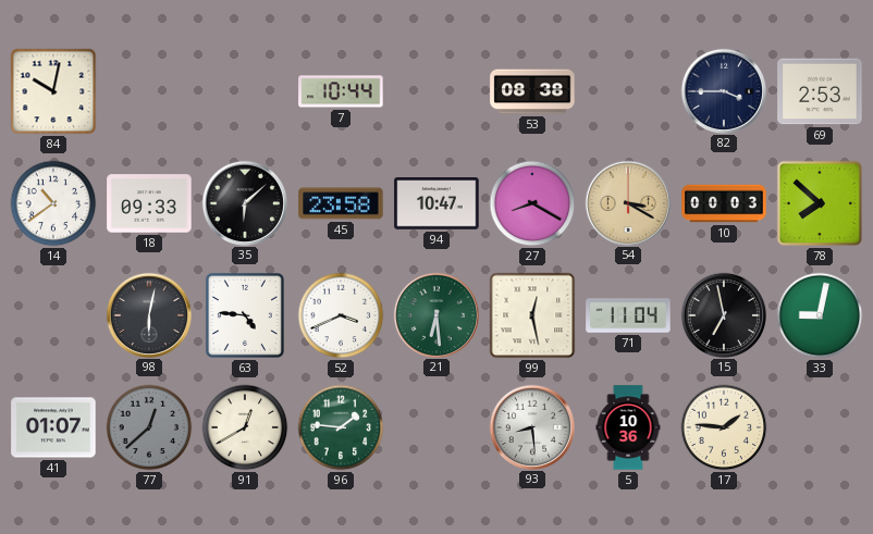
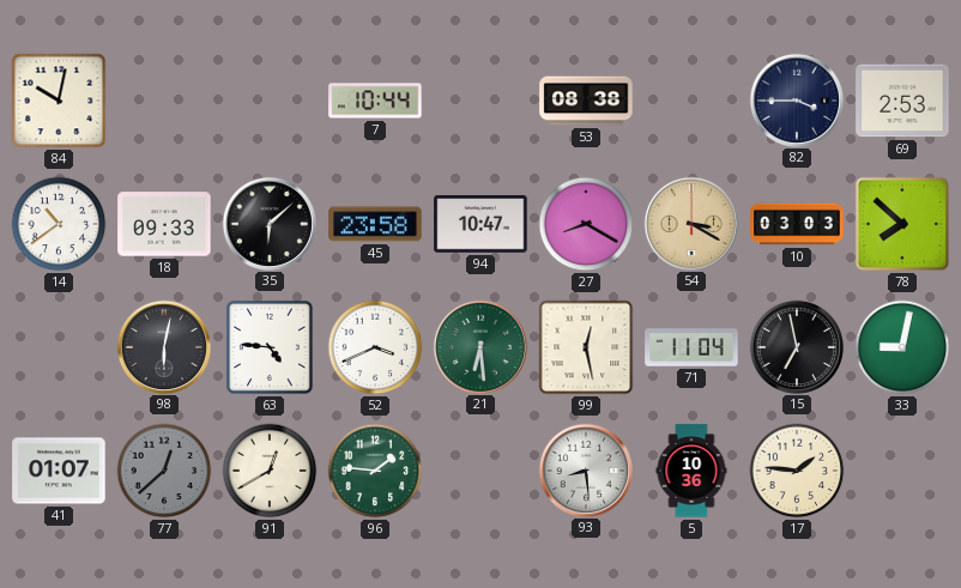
10: 00:03 -> 03:03 (797, 224)
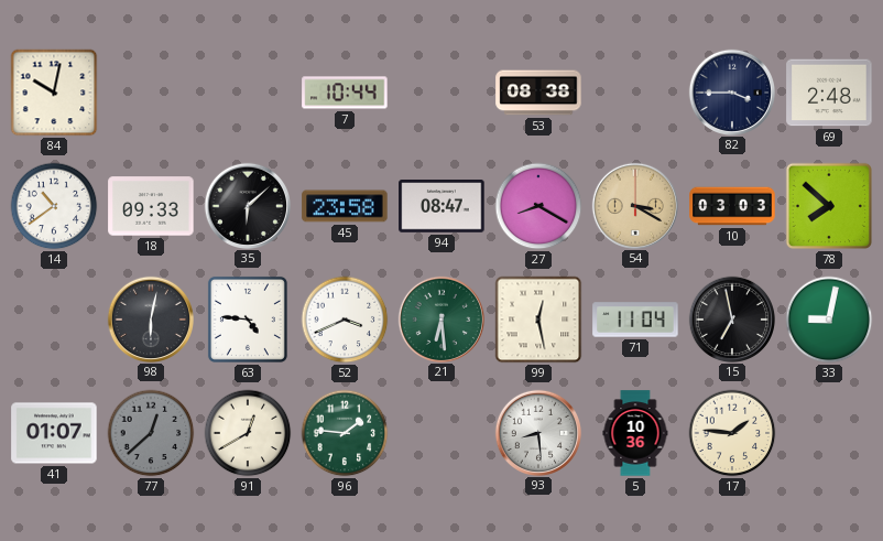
69: 2:53 -> 2:48 (829, 93)
94: 10:47 -> 08:47 (441, 206)
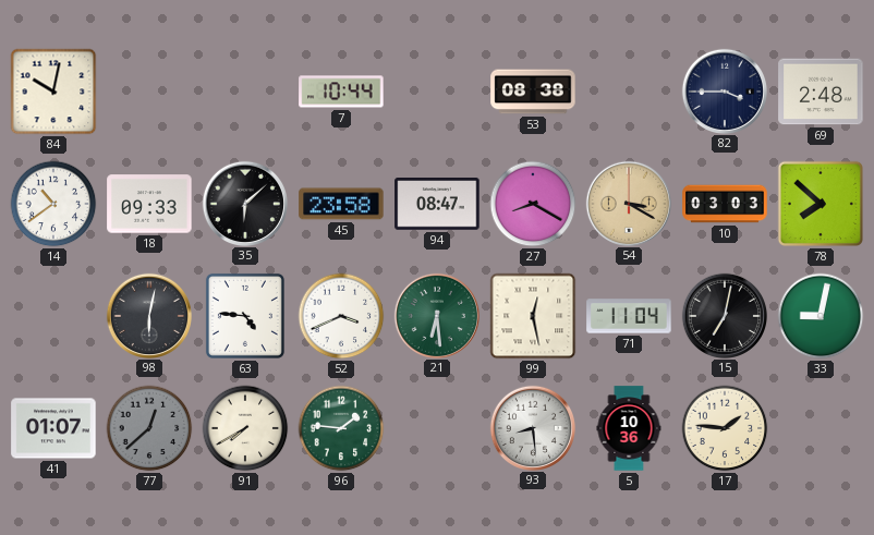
15: 6:58 -> 7:02 (724, 315)
91: 12:40 -> 7:40 (245, 428)
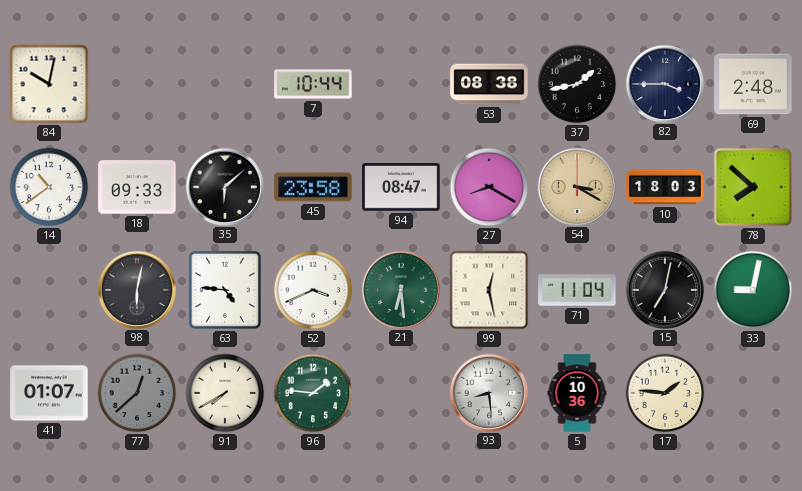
37: none -> 1:43 (577, 84)
10: 03:03 -> 18:03 (665, 187)
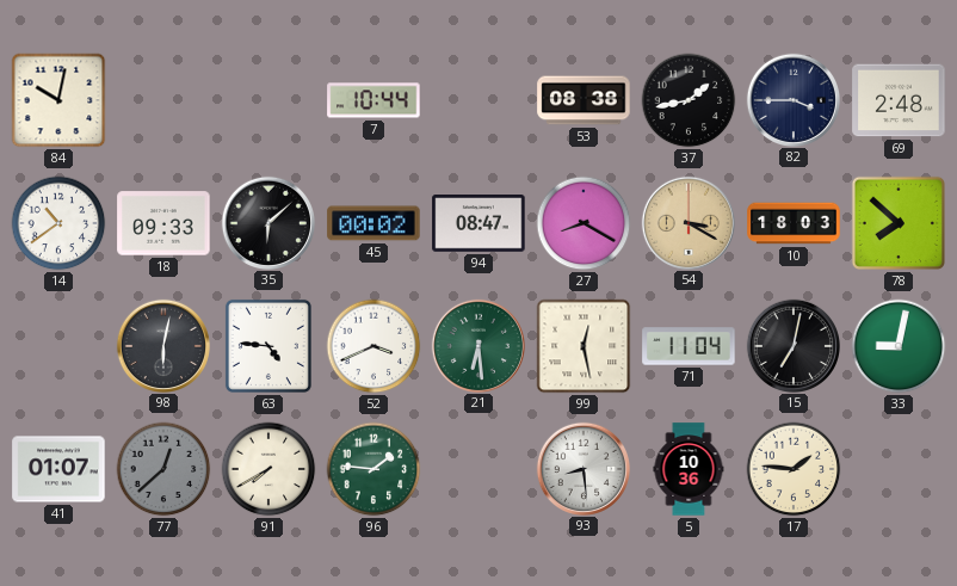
45: 23:58 -> 00:02 (373, 223)
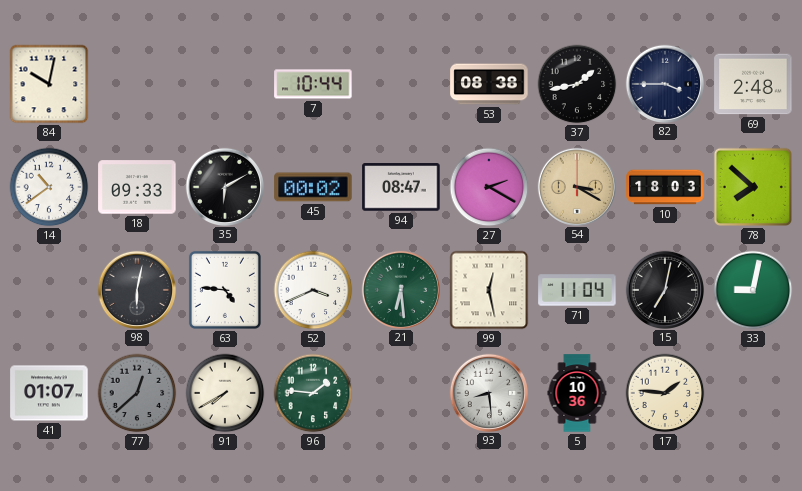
35: 6:08 -> 6:10 (224, 186)
27: 8:20 -> 2:20 (489, 187)
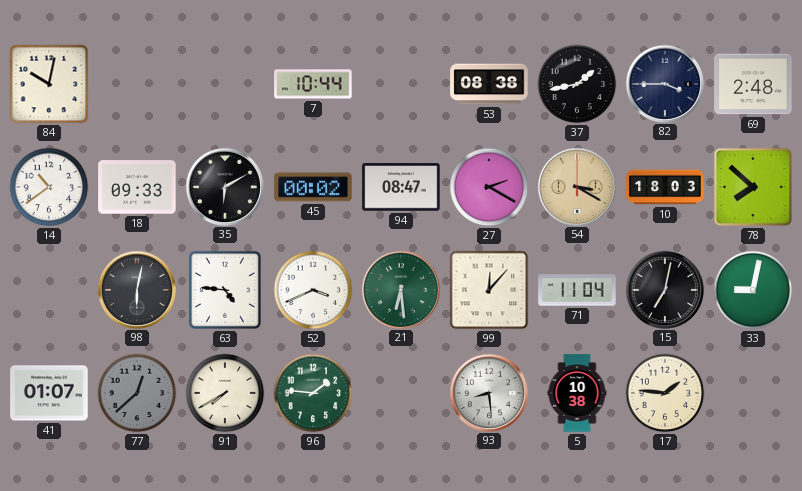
99: 12:28 -> 12:07 (489, 290)
5: 10:36 -> 10:38 (577, 393)
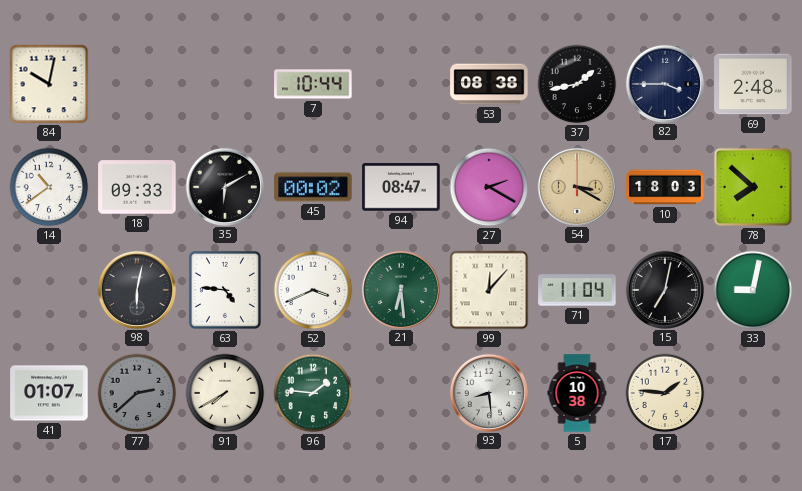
77: 12:38 -> 2:38 (137, 393)
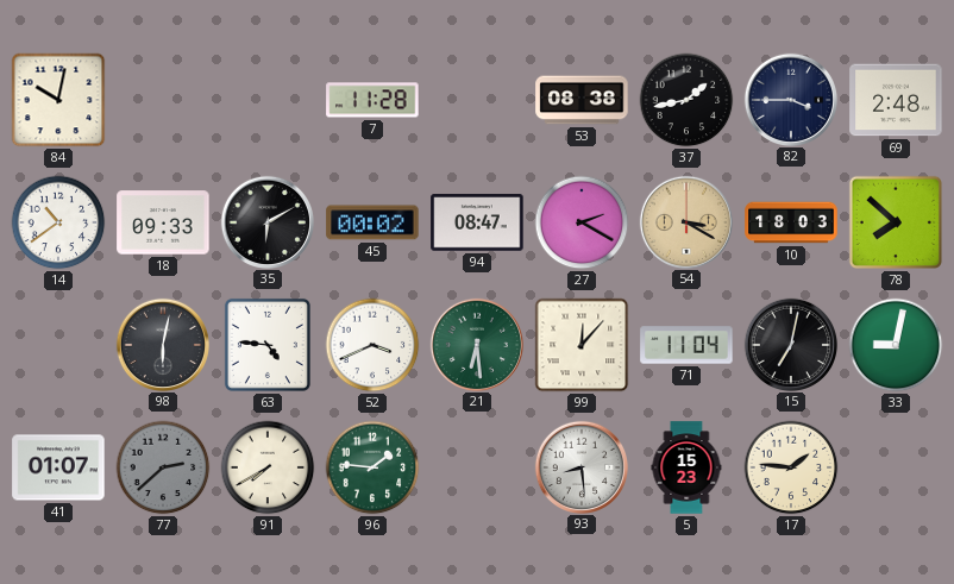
7: 10:44 -> 11:28 (372, 100)
5: 10:38 -> 15:23 (686, 467)
